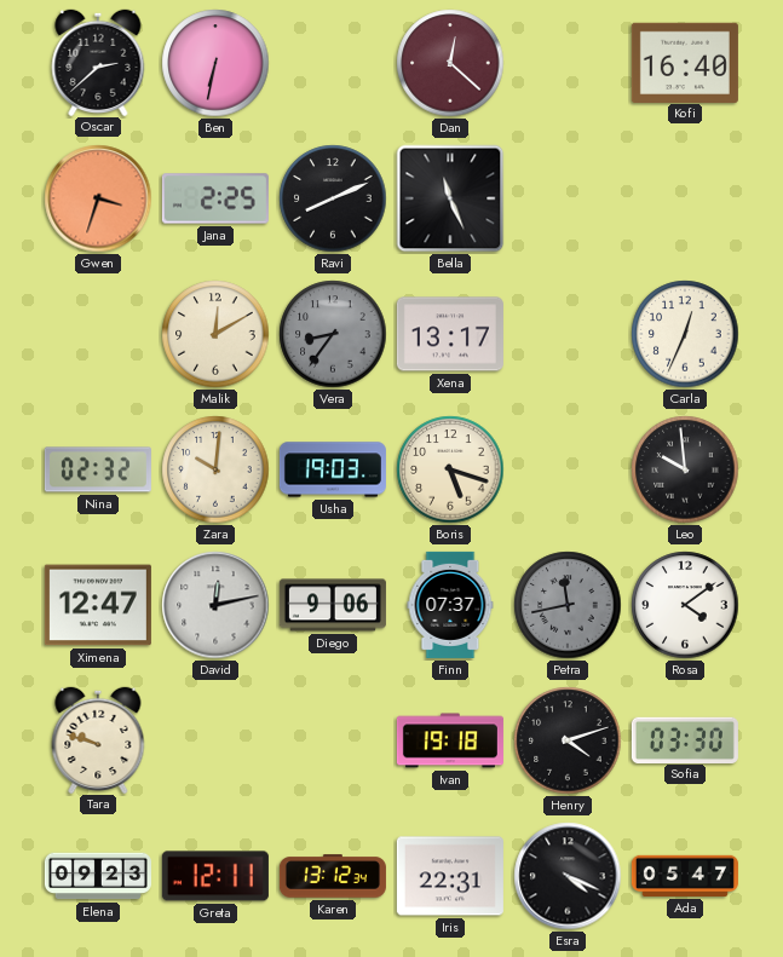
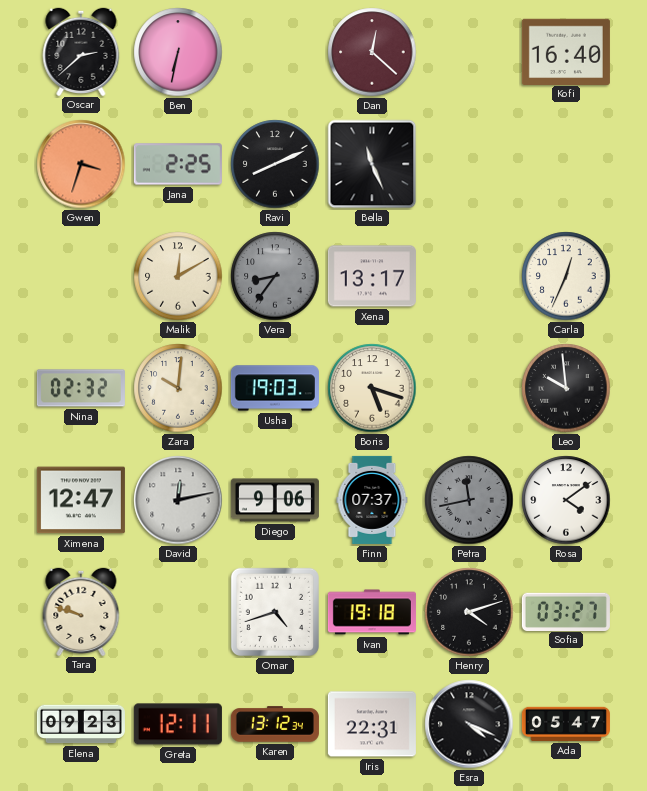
Omar: none -> 4:42 (275, 612)
Sofia: 03:30 -> 03:27 (566, 611)
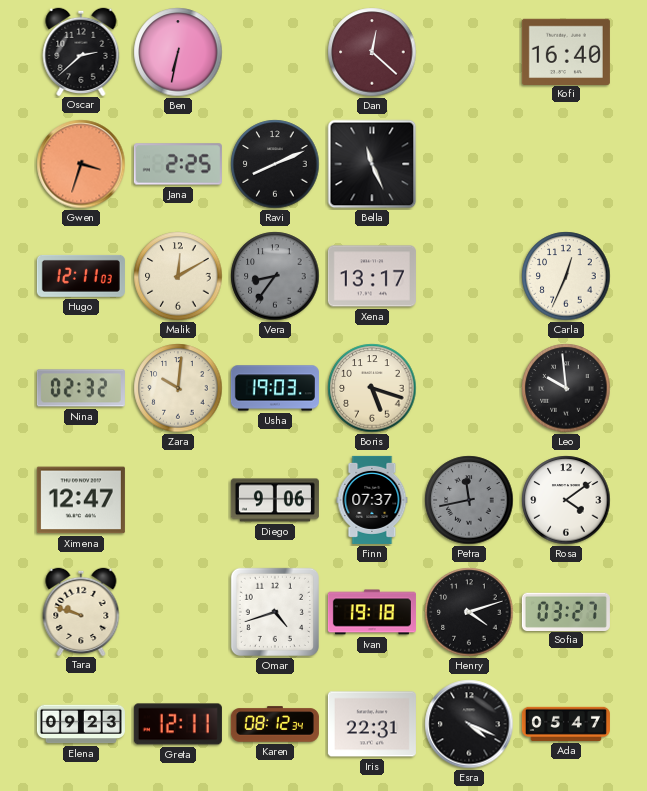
Hugo: none -> 12:11 (81, 276)
David: 12:13 -> none (178, 500)
Karen: 13:12 -> 08:12 (275, 724)
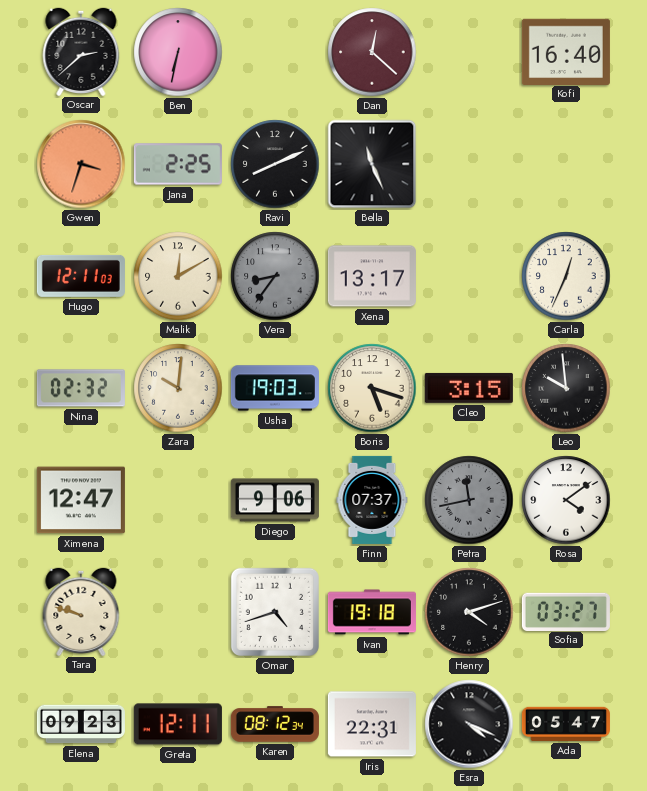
Cleo: none -> 3:15 (469, 388)
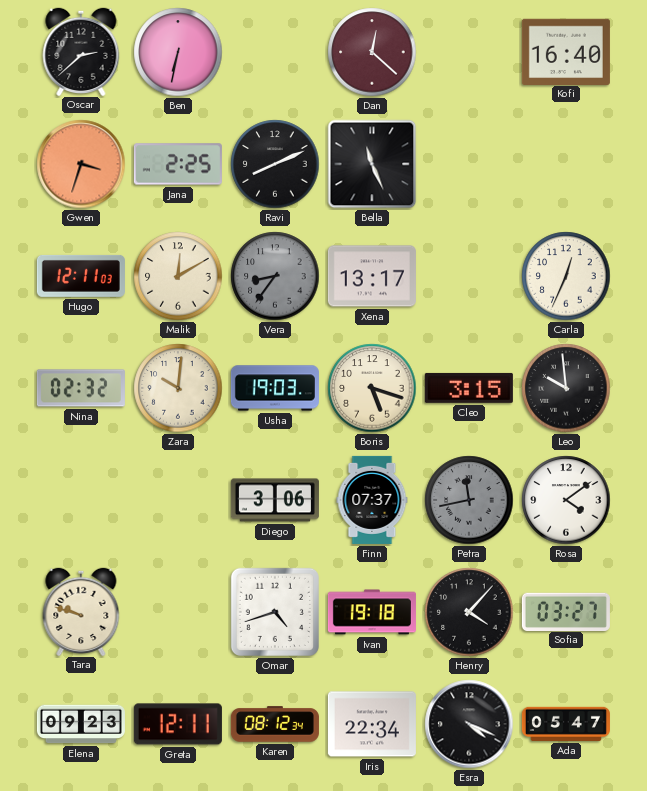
Ximena: 12:47 -> none (81, 500)
Diego: 9:06 -> 3:06 (275, 500)
Henry: 4:12 -> 4:07 (469, 612)
Iris: 22:31 -> 22:34 (372, 724)
